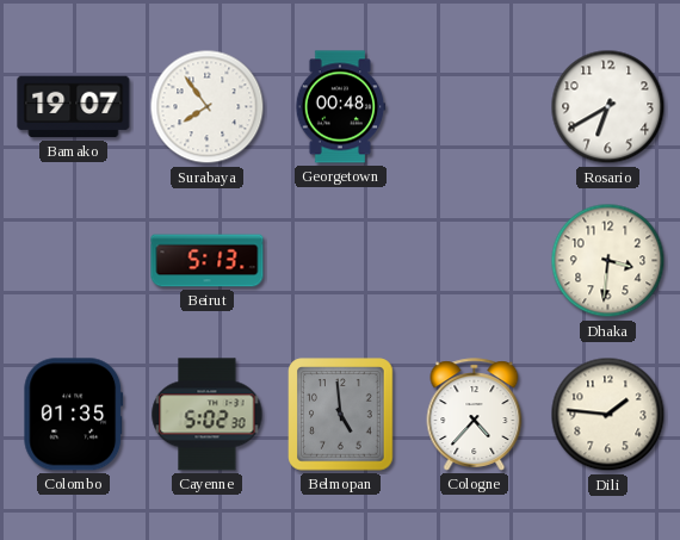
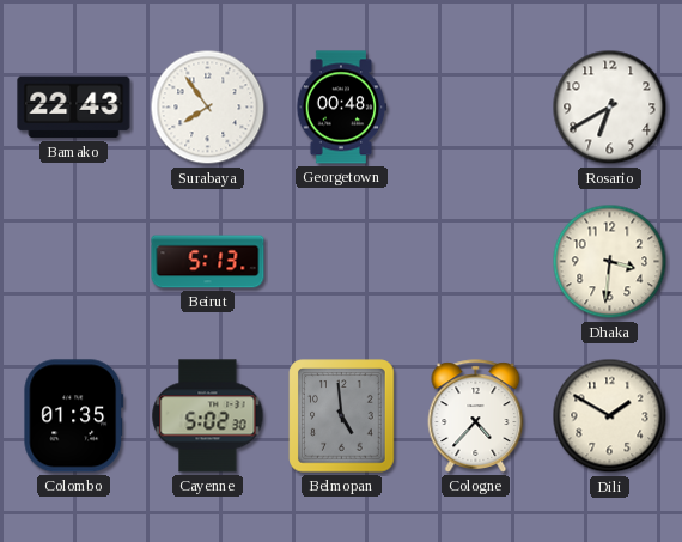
Bamako: 19:07 -> 22:43 (74, 108)
Dili: 1:46 -> 1:50 (610, 416)
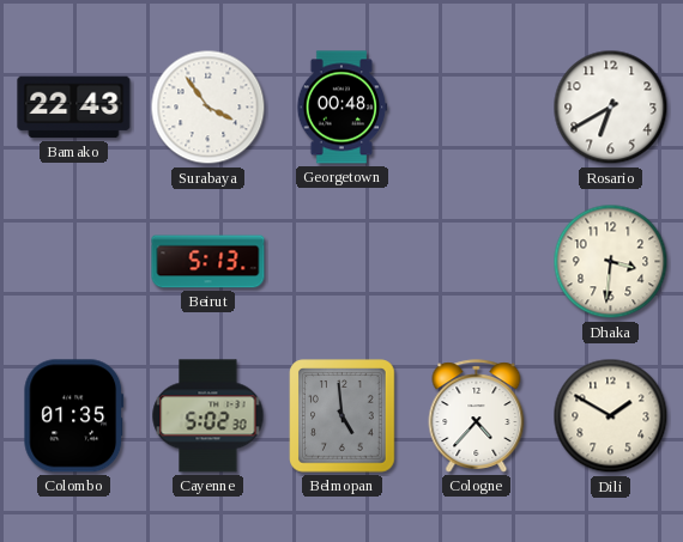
Surabaya: 7:54 -> 3:54 (208, 108)
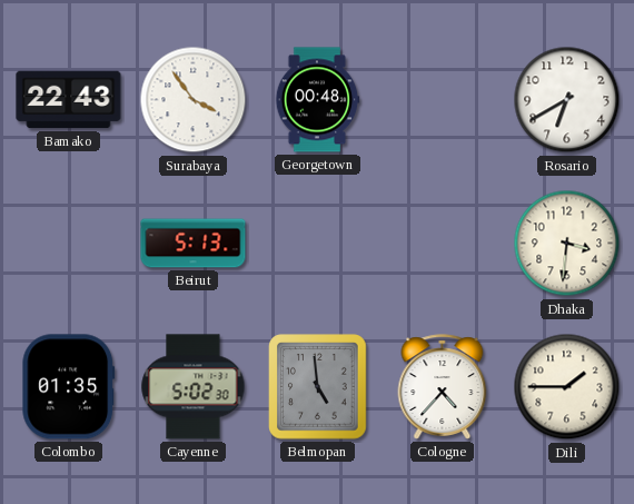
Dili: 1:50 -> 1:45 (567, 387)
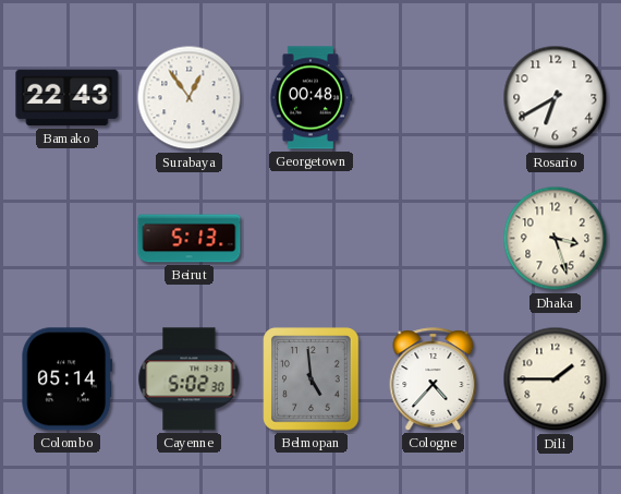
Surabaya: 3:54 -> 12:54 (190, 98)
Dhaka: 3:31 -> 3:27 (556, 239)
Colombo: 01:35 -> 05:14 (68, 379)
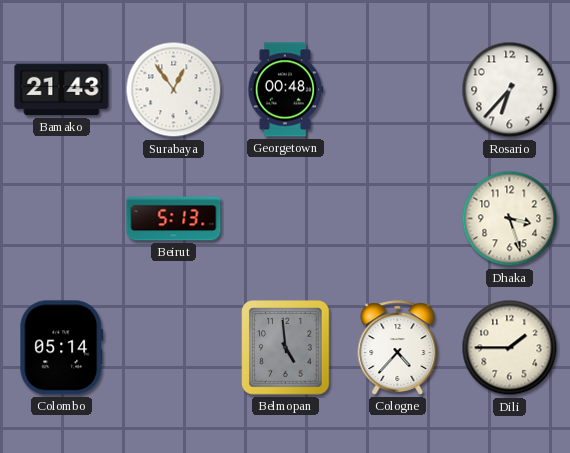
Bamako: 22:43 -> 21:43 (62, 90)
Rosario: 6:40 -> 6:37 (510, 90)
Cayenne: 5:02 -> none (190, 379)
